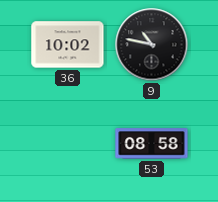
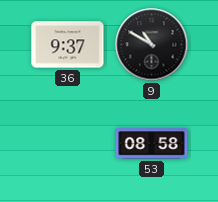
36: 10:02 -> 9:37 (68, 45)
9: 10:47 -> 10:50 (152, 45)
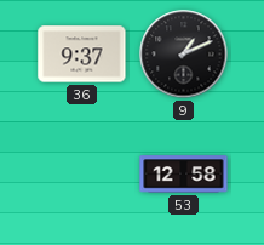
9: 10:50 -> 1:11 (184, 55)
53: 08:58 -> 12:58 (184, 175)
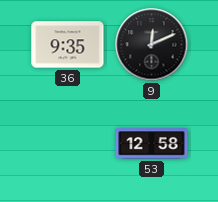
36: 9:37 -> 9:35 (68, 45)
9: 1:11 -> 12:11 (152, 45)
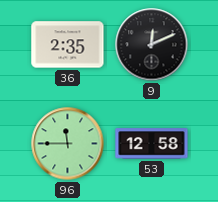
36: 9:35 -> 2:35 (68, 45)
96: none -> 11:45 (68, 144)
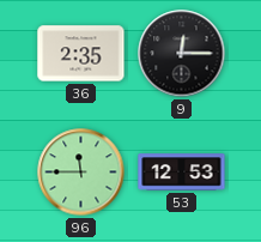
9: 12:11 -> 12:15 (182, 54)
53: 12:58 -> 12:53 (182, 173)
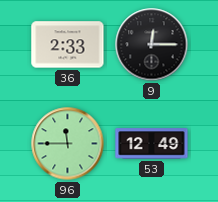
36: 2:35 -> 2:33 (68, 45)
53: 12:53 -> 12:49 (152, 144)
